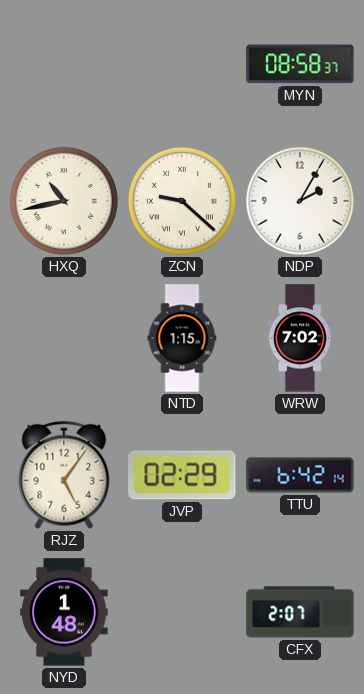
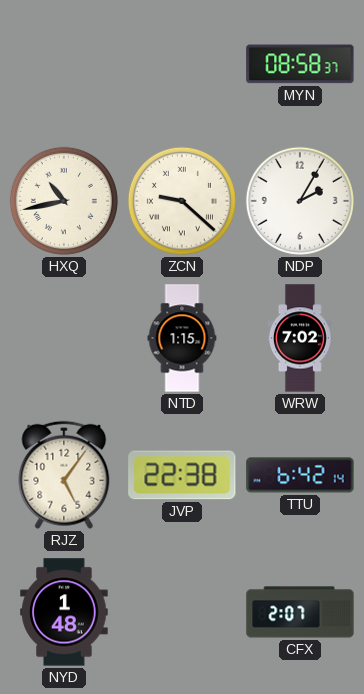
JVP: 02:29 -> 22:38 (182, 475)
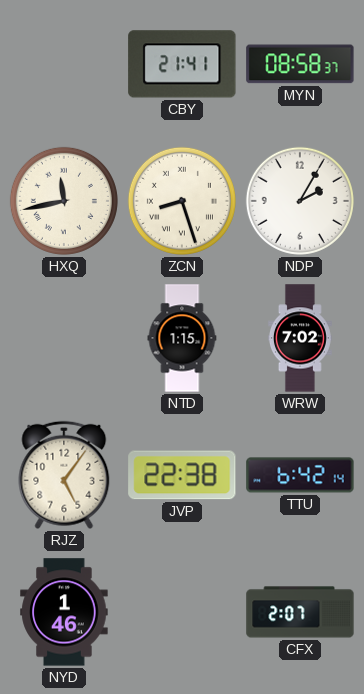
CBY: none -> 21:41 (182, 64)
HXQ: 10:43 -> 11:43 (64, 201)
ZCN: 9:22 -> 8:27 (182, 201)
NYD: 1:48 -> 1:46 (64, 612)
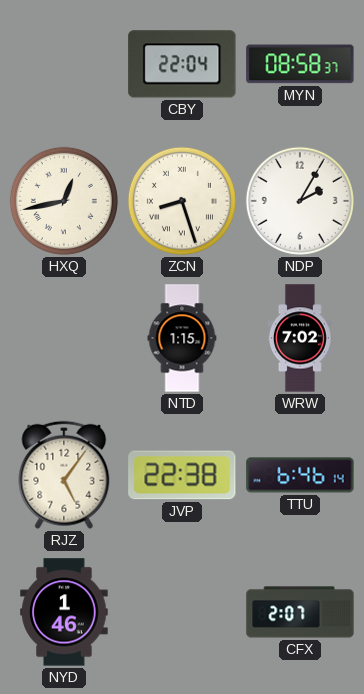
CBY: 21:41 -> 22:04 (182, 64)
HXQ: 11:43 -> 12:43 (64, 201)
TTU: 6:42 -> 6:46 (300, 475)
